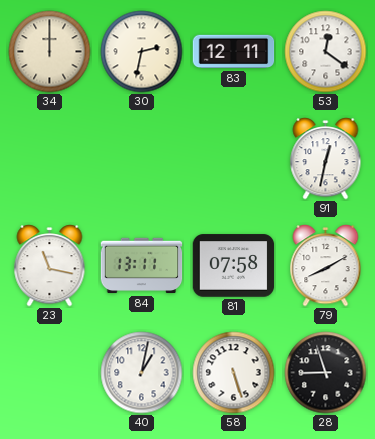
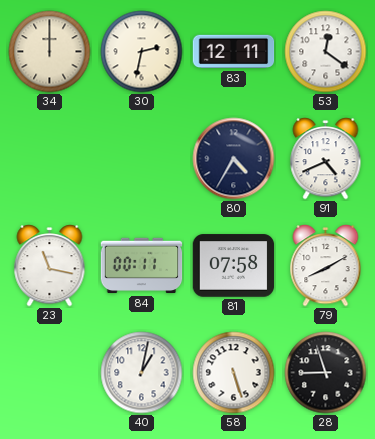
80: none -> 4:35 (234, 159)
91: 12:32 -> 4:41 (326, 159)
84: 13:11 -> 00:11 (142, 266)
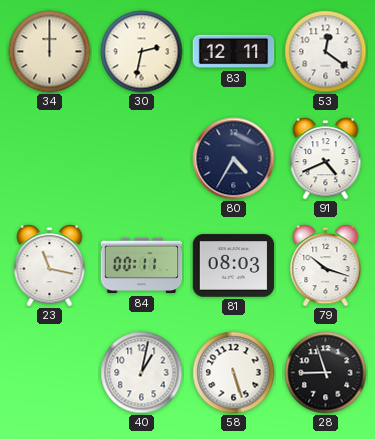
81: 07:58 -> 08:03 (234, 266)
79: 8:10 -> 10:18 (326, 266)
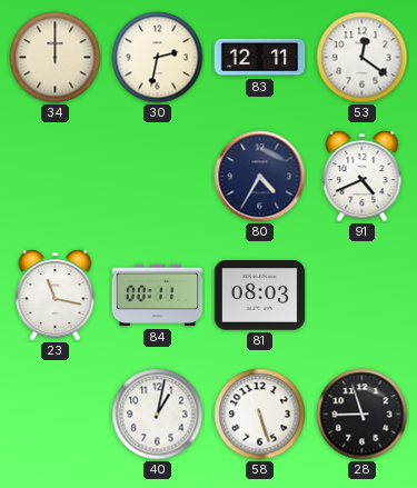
79: 10:18 -> none (326, 266)
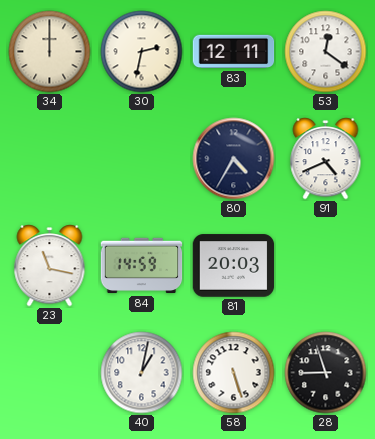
84: 00:11 -> 14:59 (142, 266)
81: 08:03 -> 20:03 (234, 266)
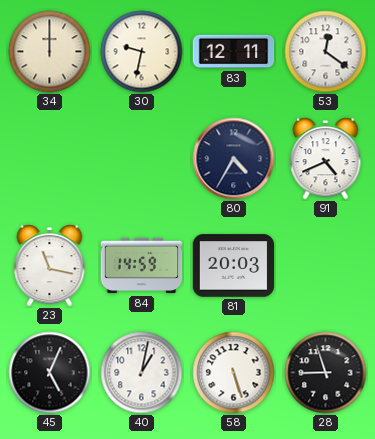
30: 2:32 -> 9:32 (142, 52)
45: none -> 5:04 (50, 373)
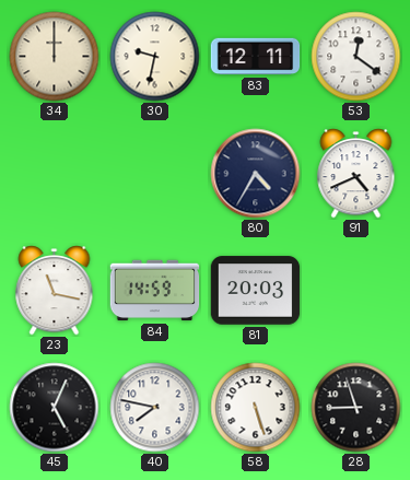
40: 1:02 -> 7:47 (155, 408)
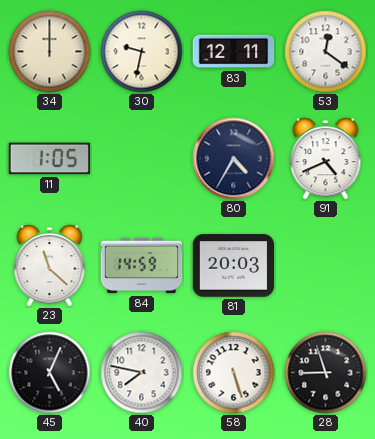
11: none -> 1:05 (50, 159)
23: 11:17 -> 11:22 (50, 266)
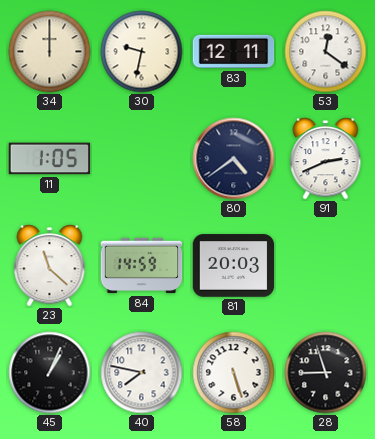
80: 4:35 -> 4:39 (234, 159)
91: 4:41 -> 2:41 (326, 159)
45: 5:04 -> 1:04 (50, 373)
